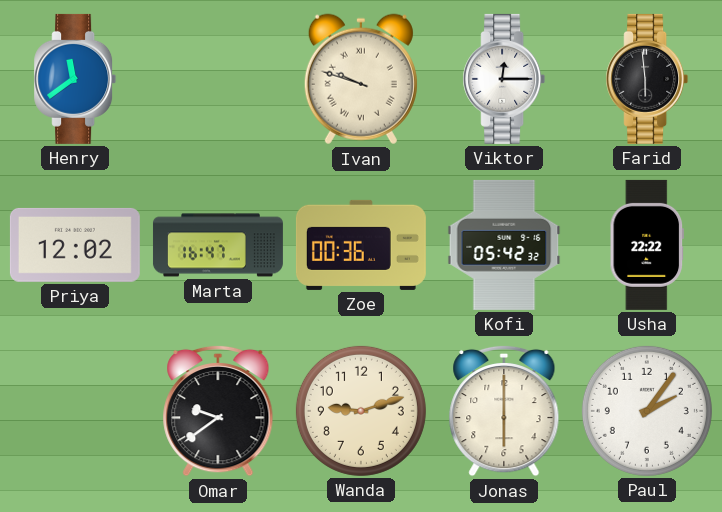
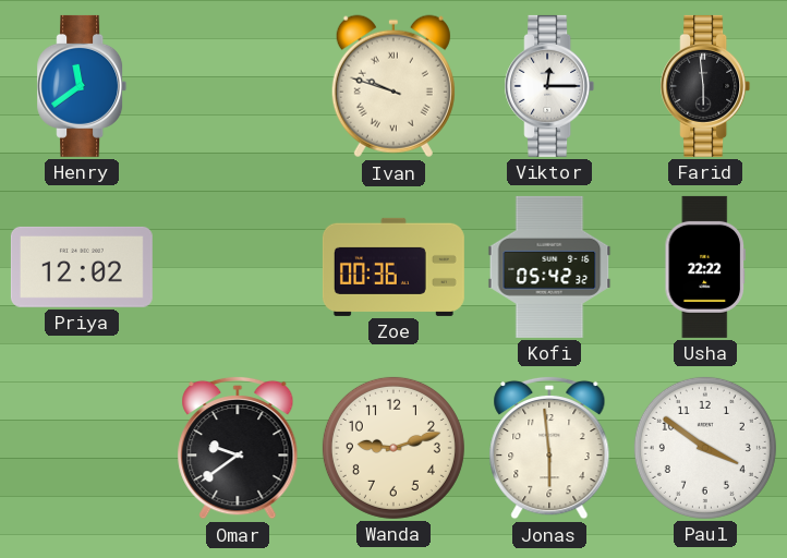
Marta: 16:47 -> none (218, 245)
Jonas: 6:00 -> 5:59 (549, 448)
Paul: 2:06 -> 3:51 (705, 448)
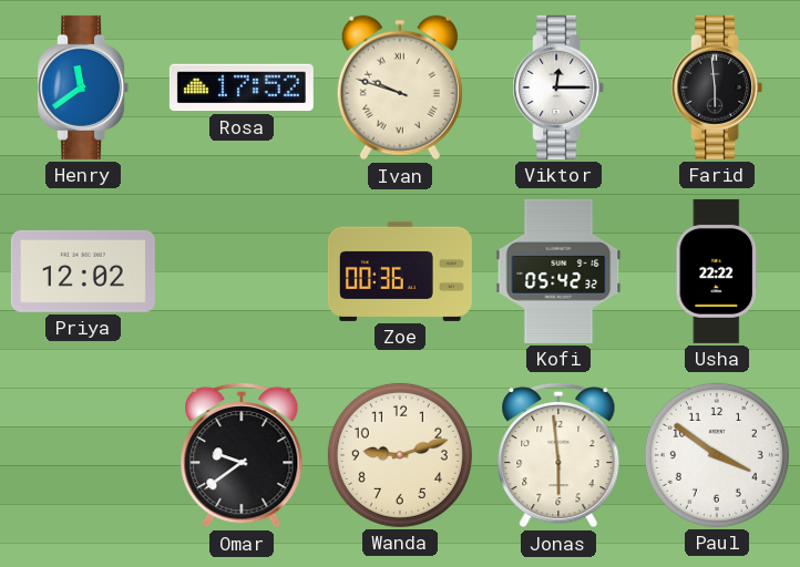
Rosa: none -> 17:52 (242, 87)
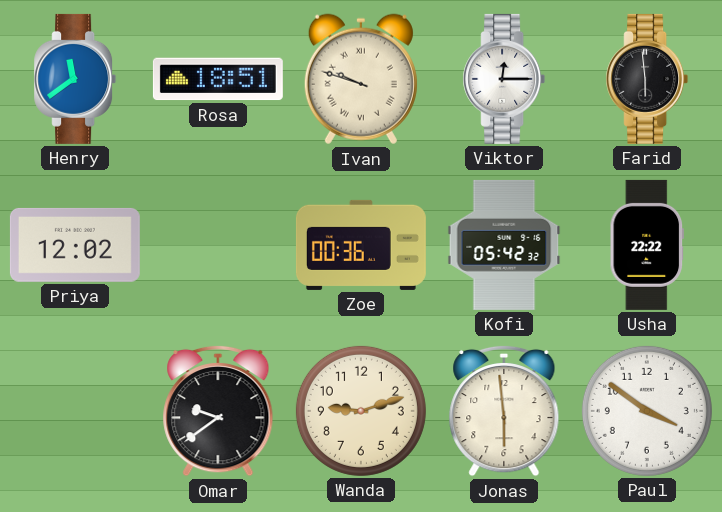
Rosa: 17:52 -> 18:51 (218, 79)
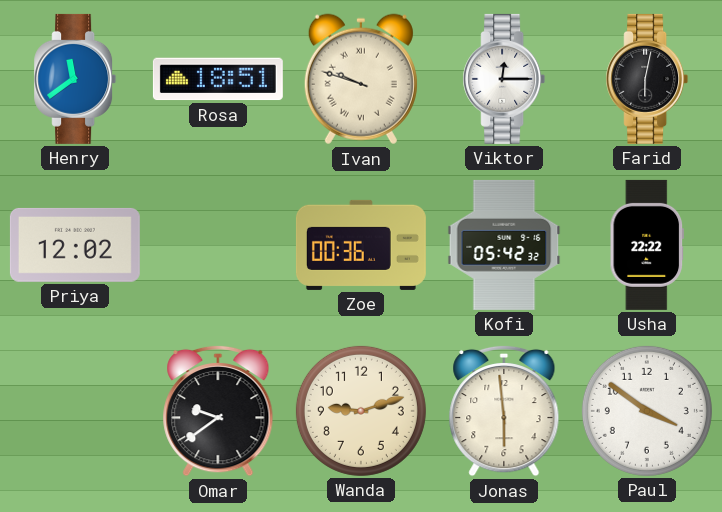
Farid: 5:59 -> 6:02 (647, 79)
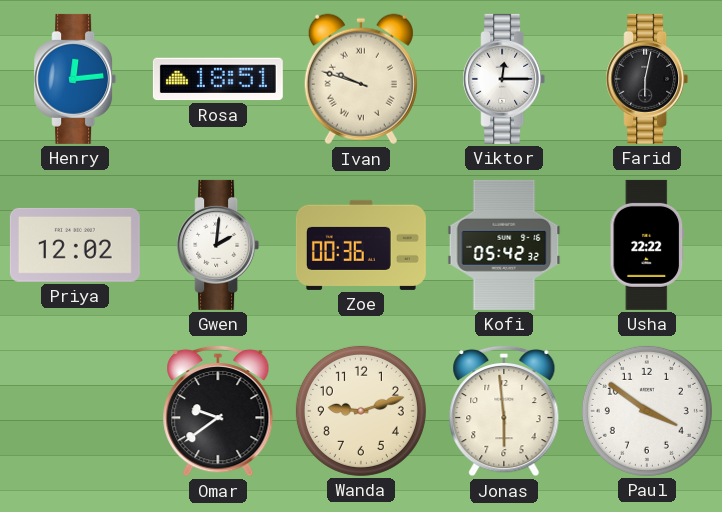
Henry: 11:39 -> 12:14 (75, 79)
Gwen: none -> 2:01 (218, 245)
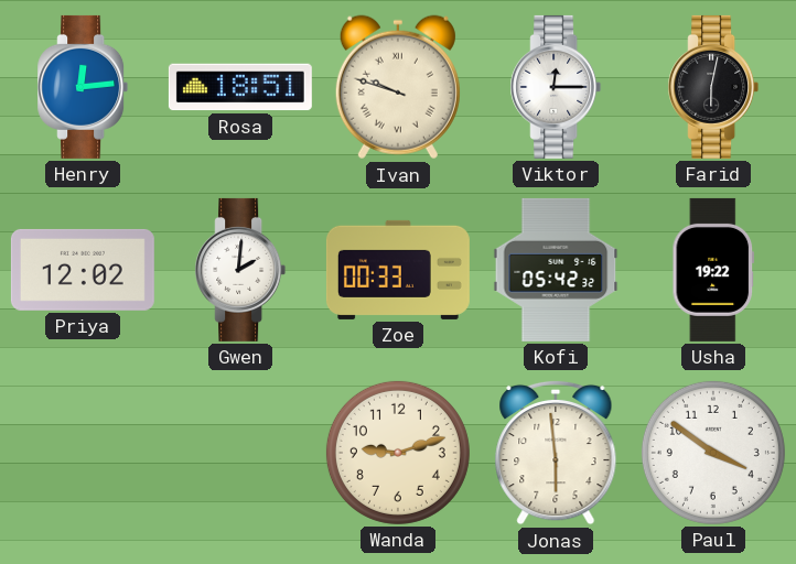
Zoe: 00:36 -> 00:33 (398, 270)
Usha: 22:22 -> 19:22 (712, 270)
Omar: 9:39 -> none (218, 411)
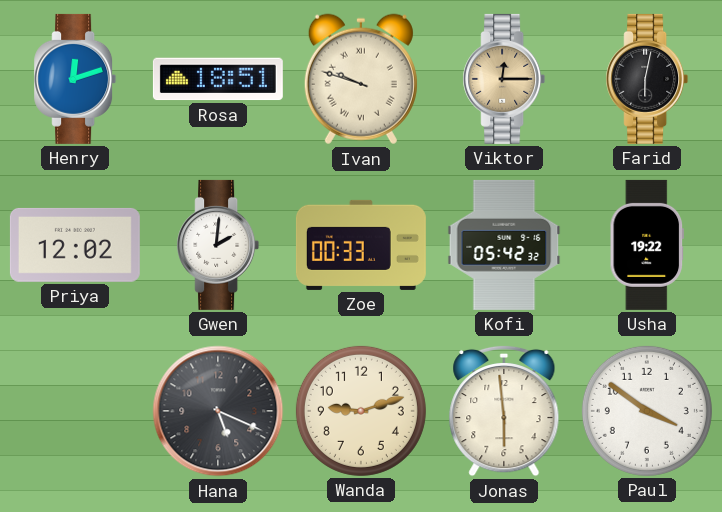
Henry: 12:14 -> 12:12 (75, 79)
Viktor dial: white -> champagne (504, 79)
Hana: none -> 5:19 (218, 411)
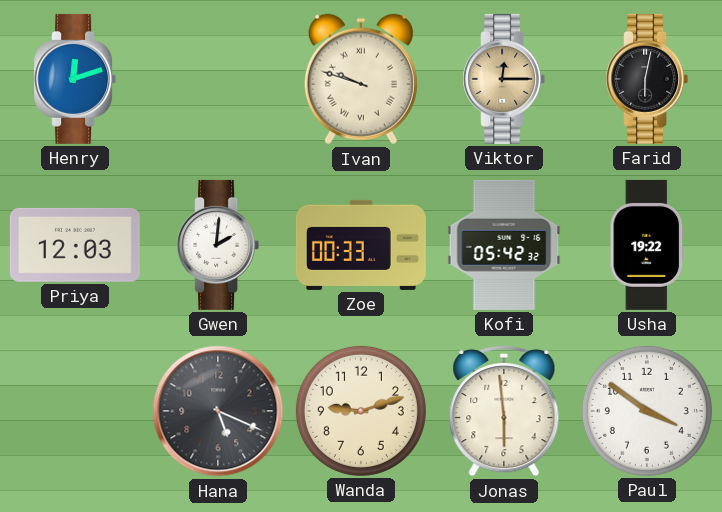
Rosa: 18:51 -> none (218, 79)
Priya: 12:02 -> 12:03 (75, 245)
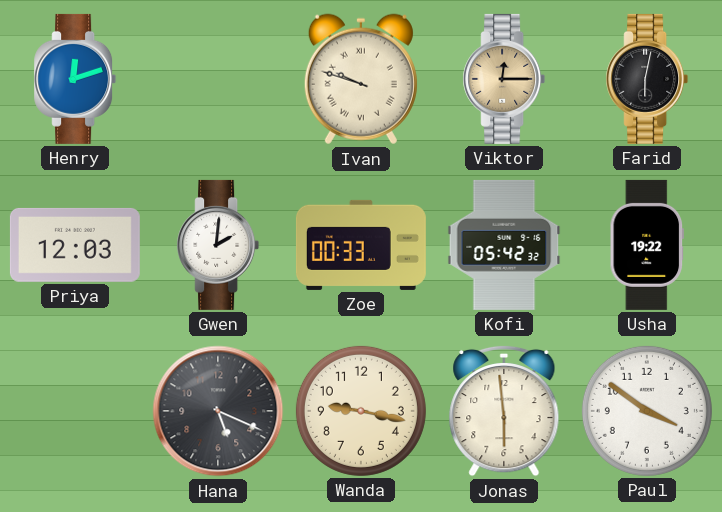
Wanda: 9:12 -> 9:17 (361, 411)
